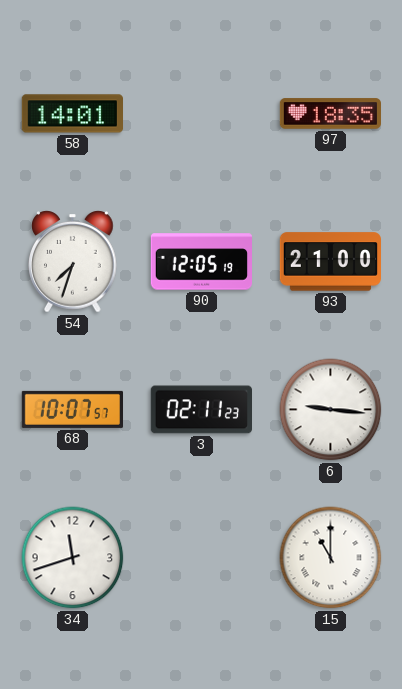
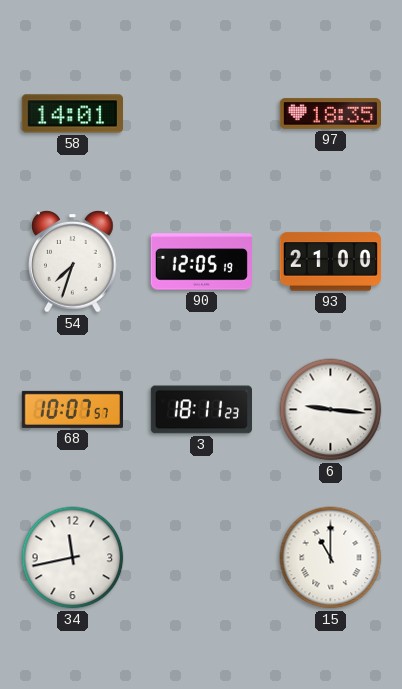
3: 02:11 -> 18:11 (201, 410)
34: 11:42 -> 11:43 (73, 558)
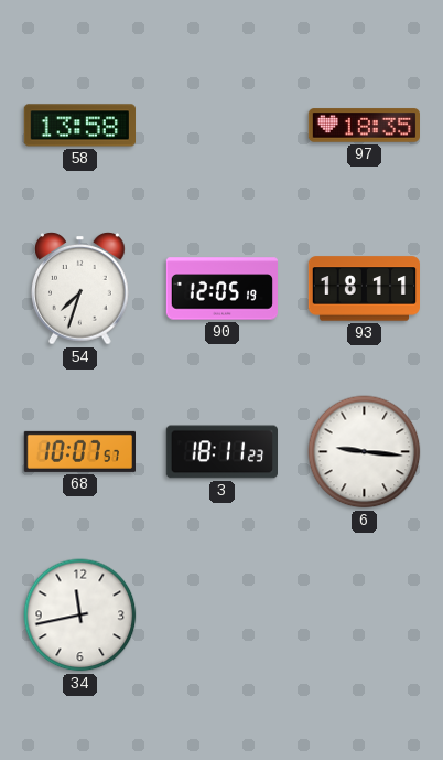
58: 14:01 -> 13:58 (79, 126)
93: 21:00 -> 18:11 (364, 289)
15: 11:00 -> none (331, 558)
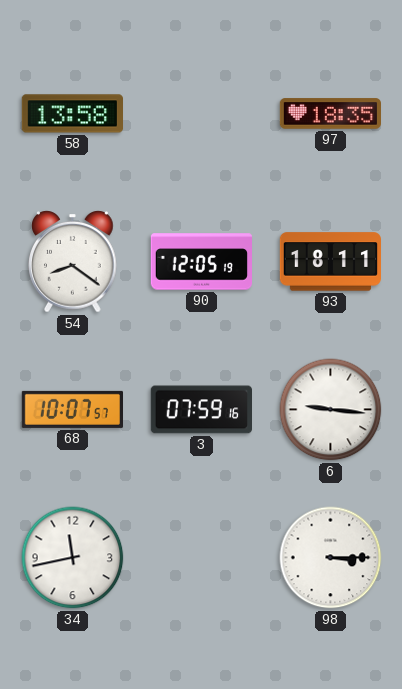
54: 7:33 -> 8:21 (73, 262)
3: 18:11 -> 07:59 (201, 410)
98: none -> 3:15 (331, 558)
